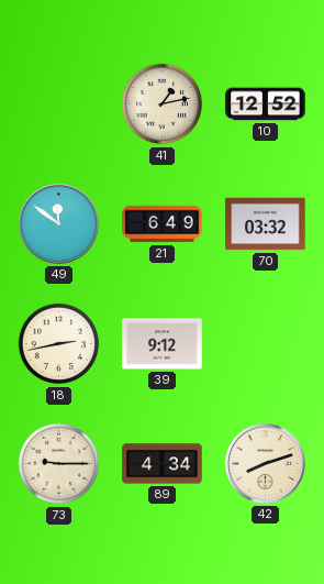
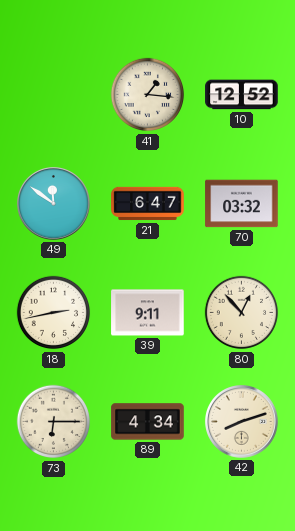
41: 1:13 -> 1:16 (148, 95)
21: 6:49 -> 6:47 (148, 204)
39: 9:12 -> 9:11 (148, 313)
80: none -> 12:53 (242, 313)
73: 9:15 -> 6:15 (54, 422)
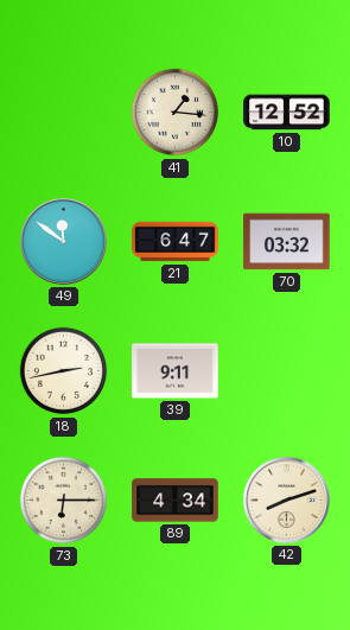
80: 12:53 -> none (242, 313)
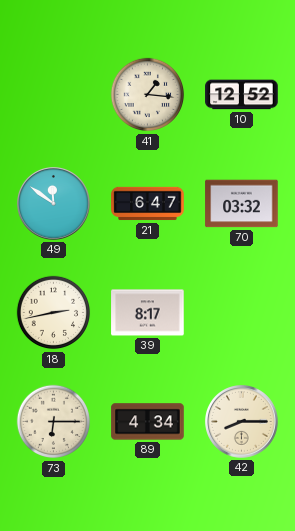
39: 9:11 -> 8:17 (148, 313)
42: 8:12 -> 8:15 (242, 422)
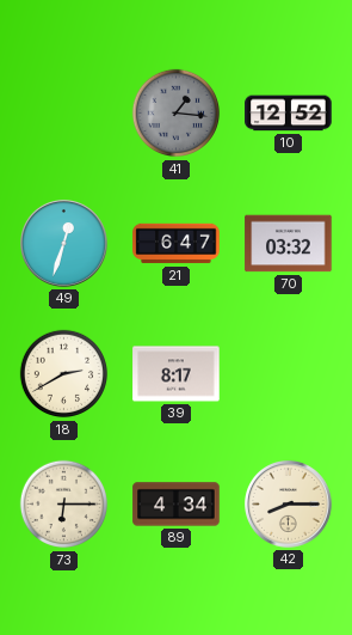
41 dial: cream -> grey (177, 114)
49: 11:51 -> 12:33 (64, 244)
18: 2:43 -> 2:40 (64, 374)
